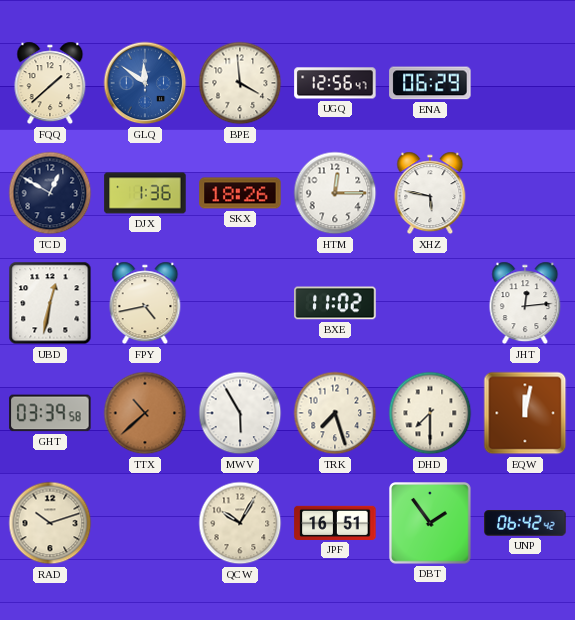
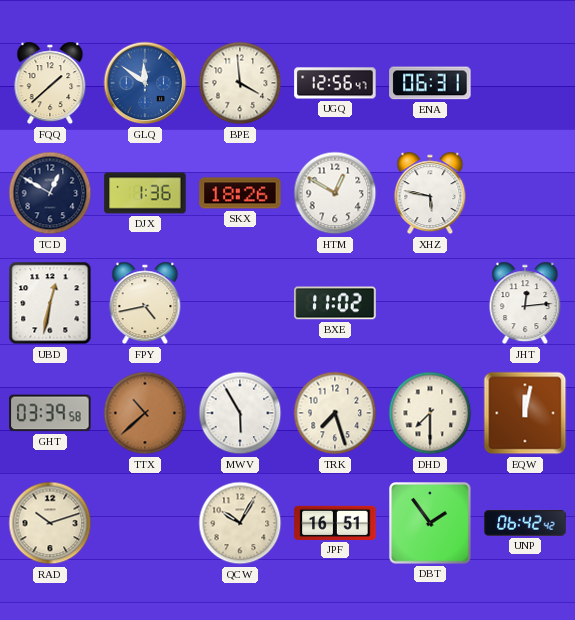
ENA: 06:29 -> 06:31 (430, 83)
HTM: 12:15 -> 12:50 (335, 193)
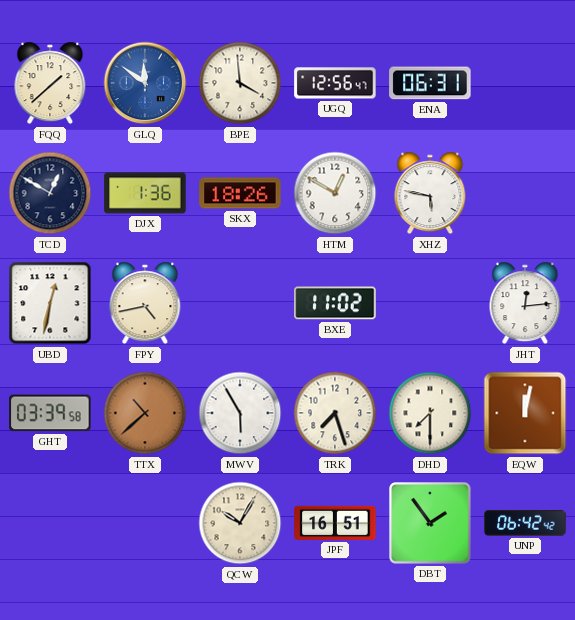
RAD: 10:12 -> none (50, 523)
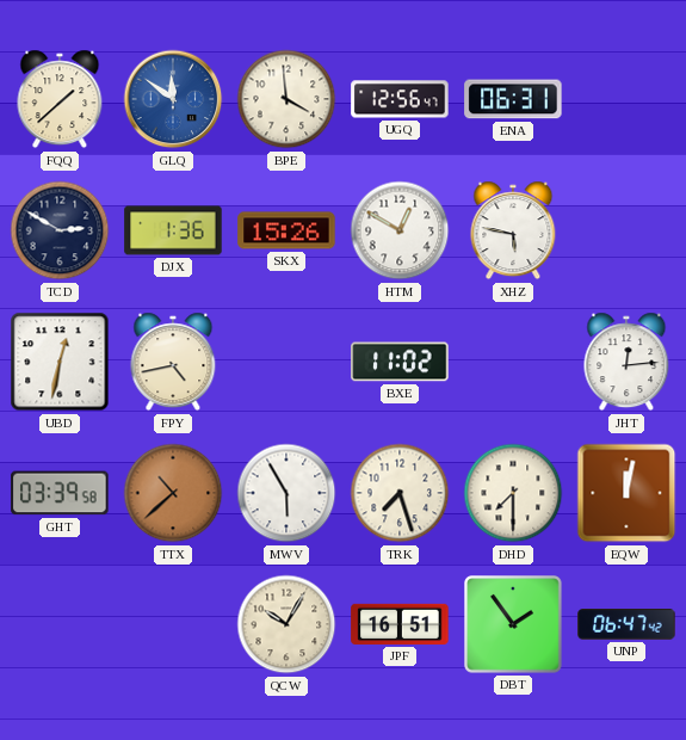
TCD: 12:50 -> 2:50 (60, 230)
SKX: 18:26 -> 15:26 (286, 230)
UNP: 06:42 -> 06:47 (626, 625)
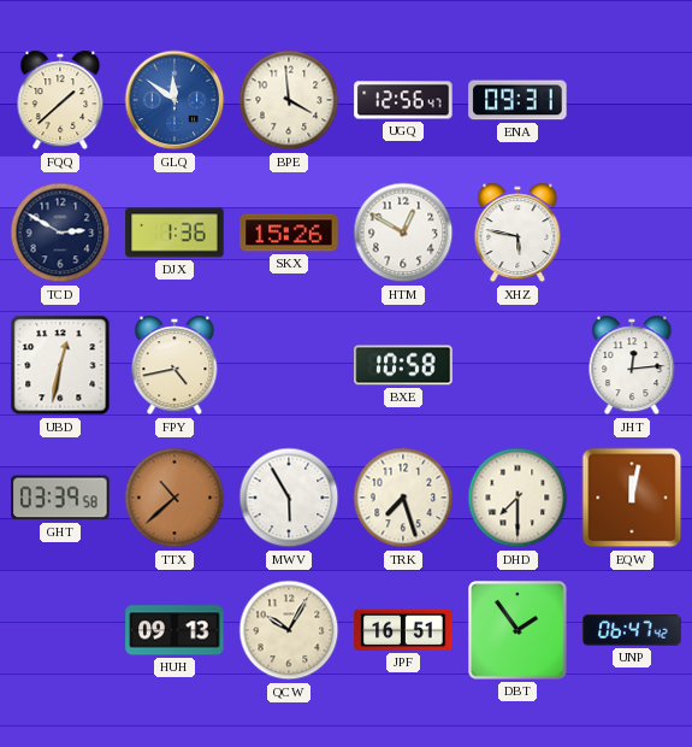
ENA: 06:31 -> 09:31 (517, 100)
BXE: 11:02 -> 10:58 (403, 365)
HUH: none -> 09:13 (175, 630)
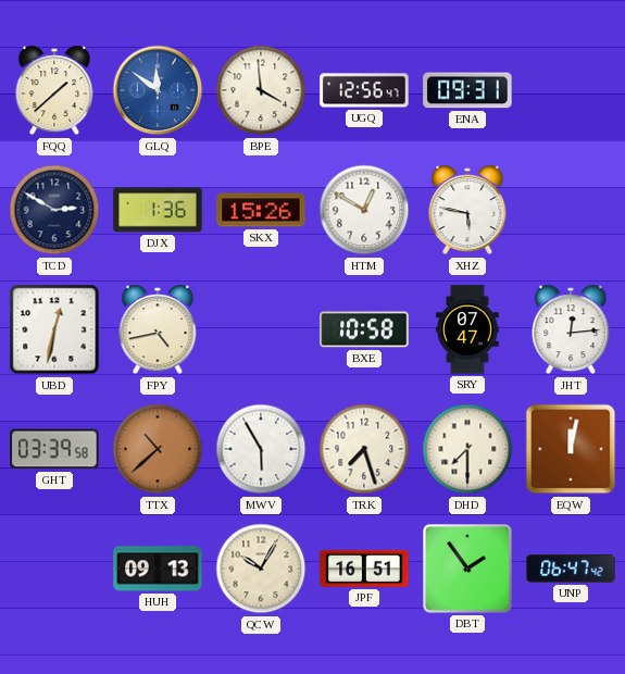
SRY: none -> 07:47 (467, 329)
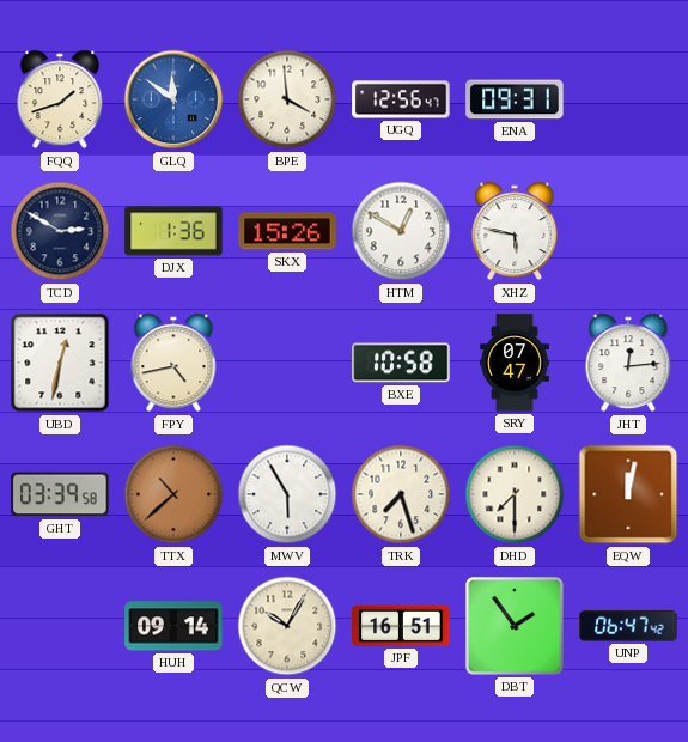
FQQ: 1:38 -> 1:42 (60, 99)
HUH: 09:13 -> 09:14 (173, 626)
